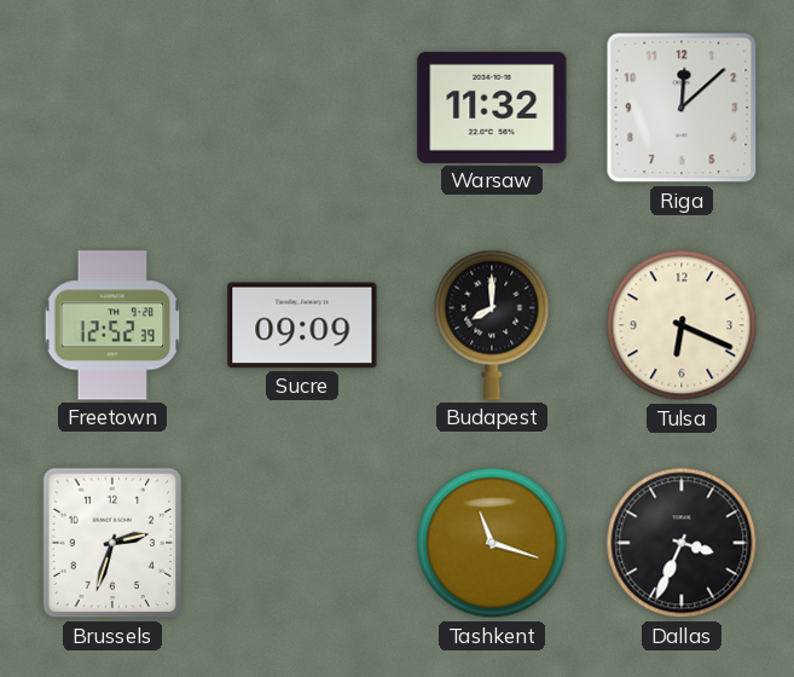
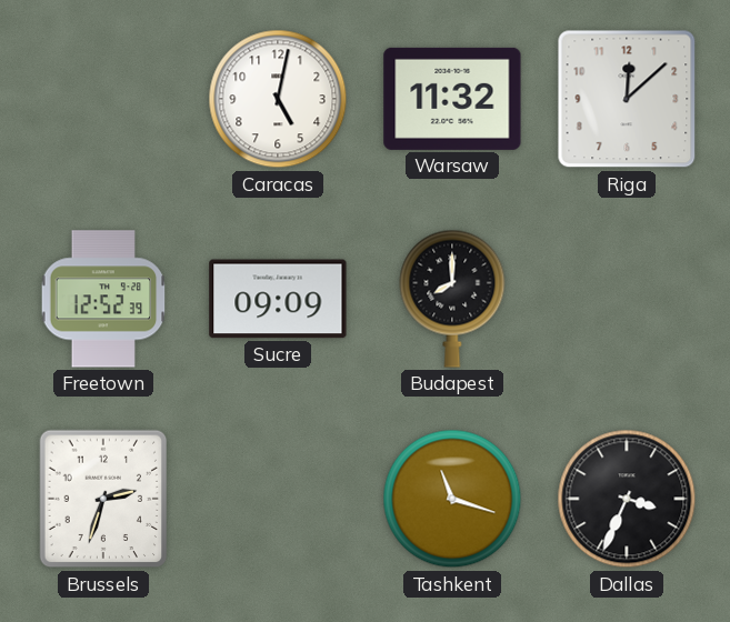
Caracas: none -> 5:02 (278, 99)
Tulsa: 6:19 -> none (682, 325)
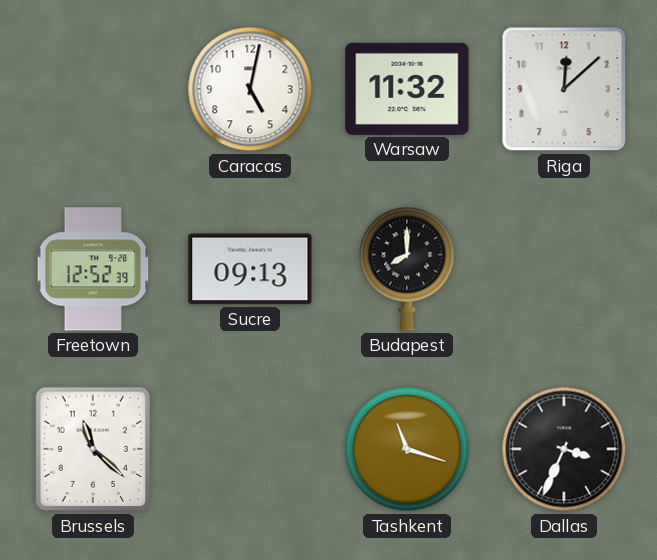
Sucre: 09:09 -> 09:13 (250, 269)
Brussels: 2:33 -> 11:22 (93, 449)
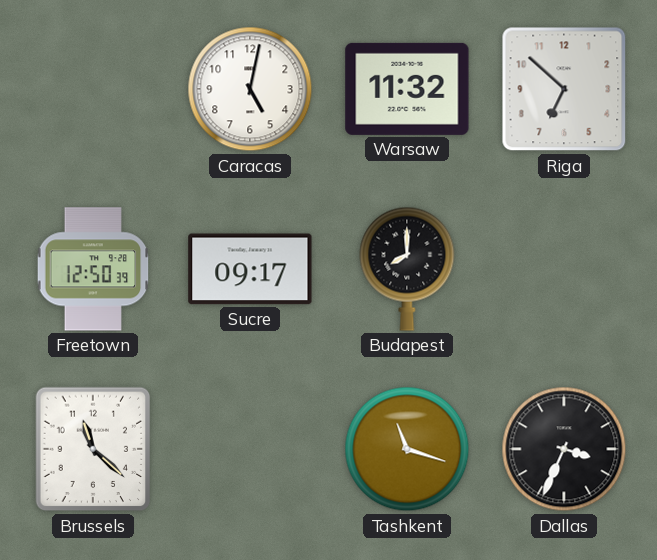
Riga: 12:08 -> 6:52 (564, 89)
Freetown: 12:52 -> 12:50 (93, 269)
Sucre: 09:13 -> 09:17 (250, 269)
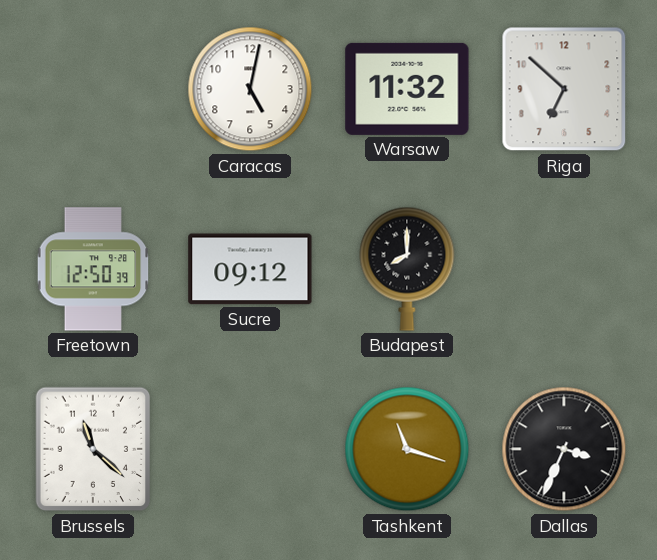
Sucre: 09:17 -> 09:12 (250, 269)
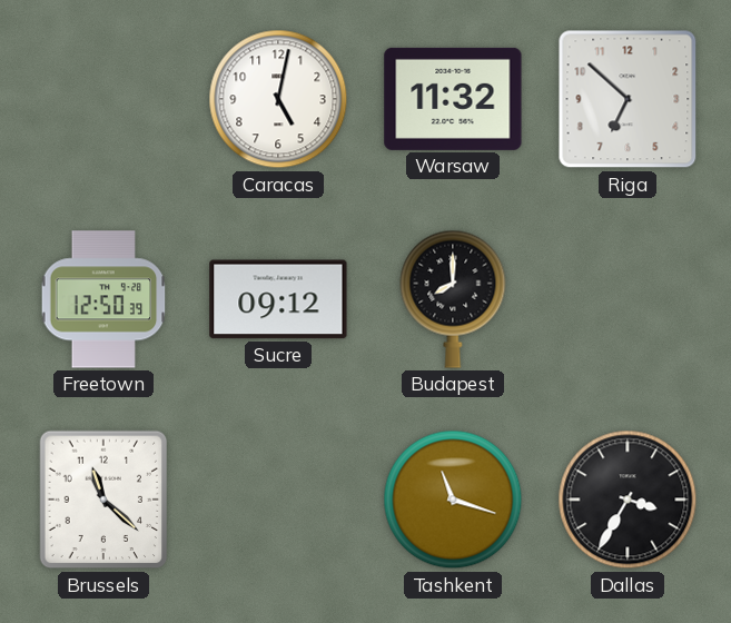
Dallas: 3:34 -> 3:35 (628, 500)
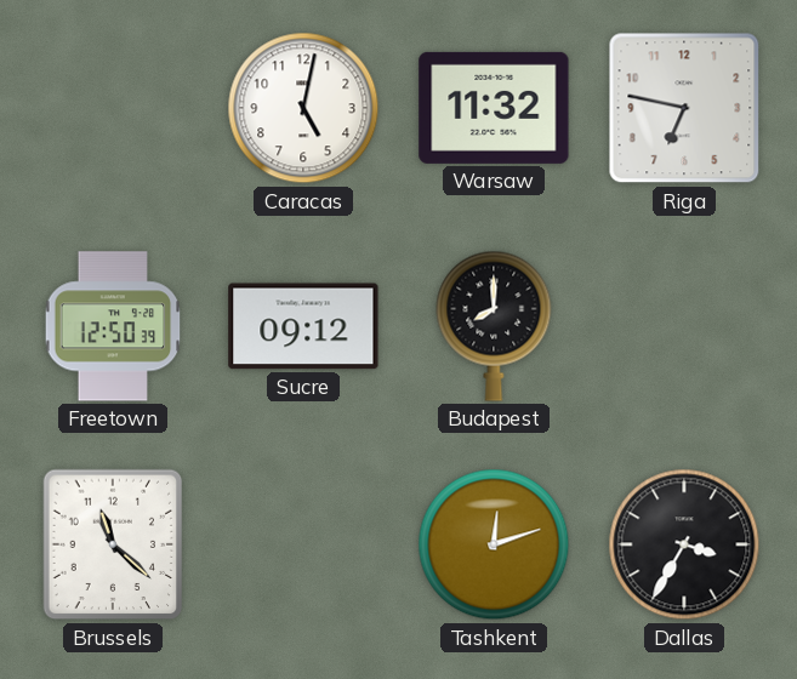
Riga: 6:52 -> 6:47 (684, 108)
Tashkent: 11:18 -> 12:12 (494, 544)
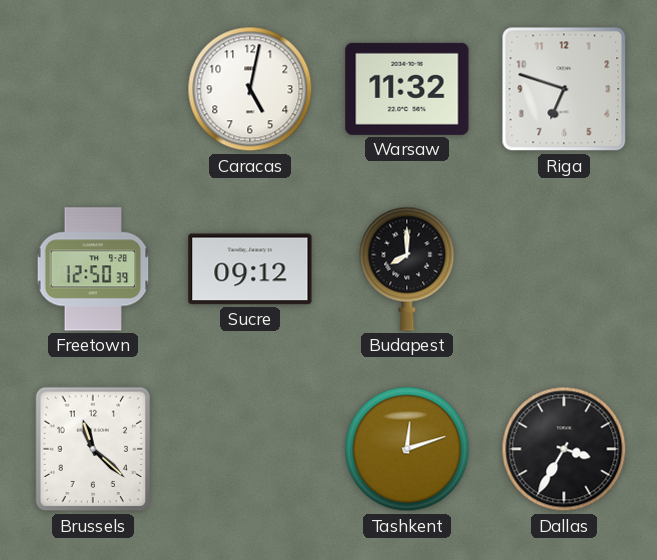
Riga: 6:47 -> 6:48 (564, 89)
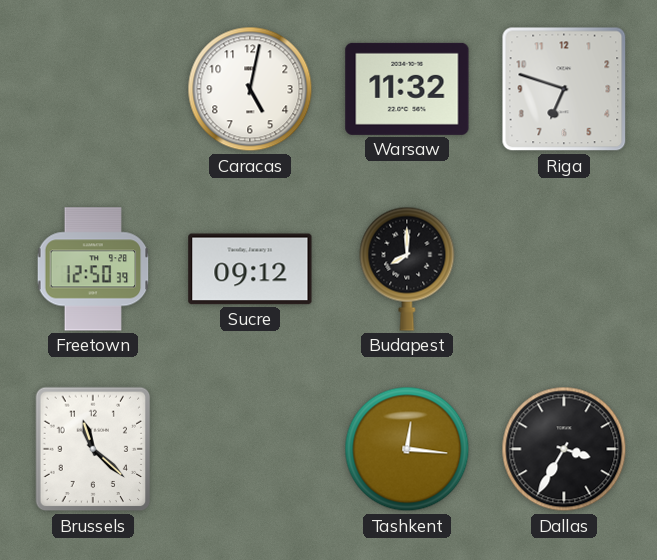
Tashkent: 12:12 -> 12:16 (407, 449)
